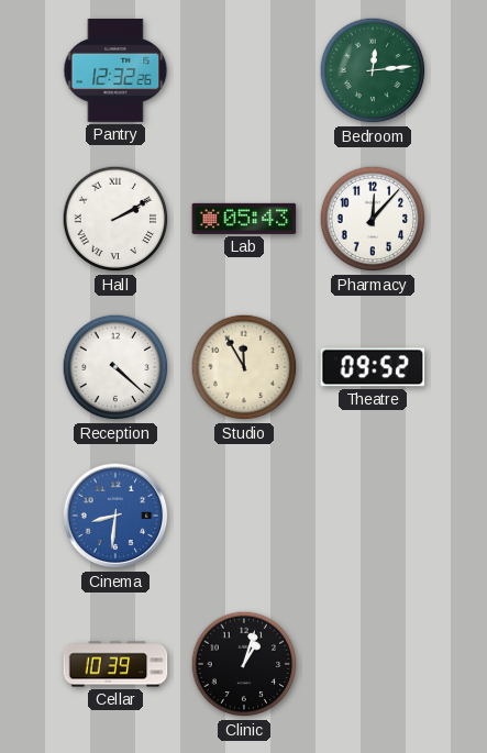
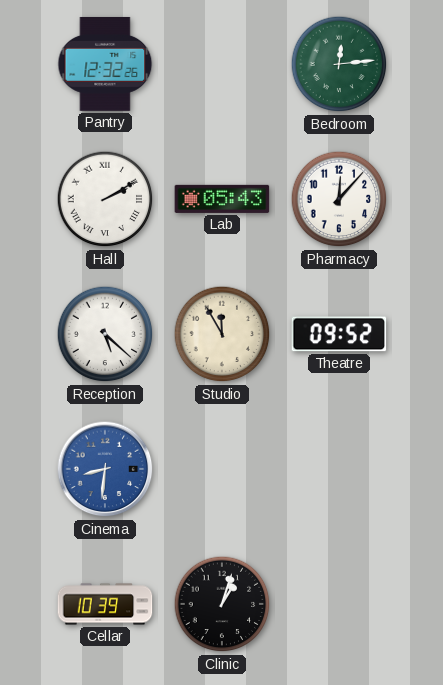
Reception: 4:22 -> 5:22 (105, 334)
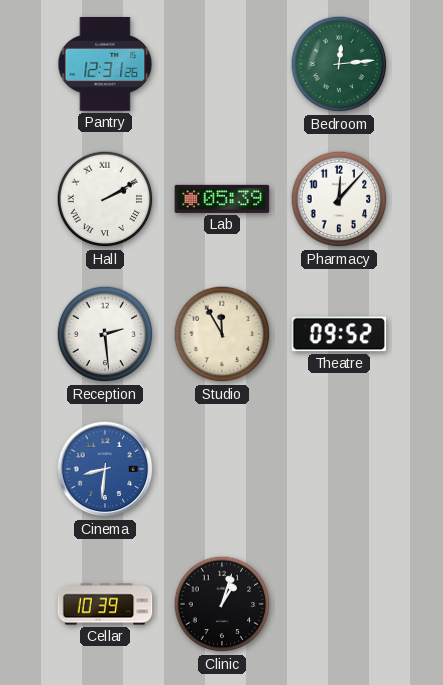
Pantry: 12:32 -> 12:31 (105, 64)
Lab: 05:43 -> 05:39 (222, 199)
Reception: 5:22 -> 2:29 (105, 334)
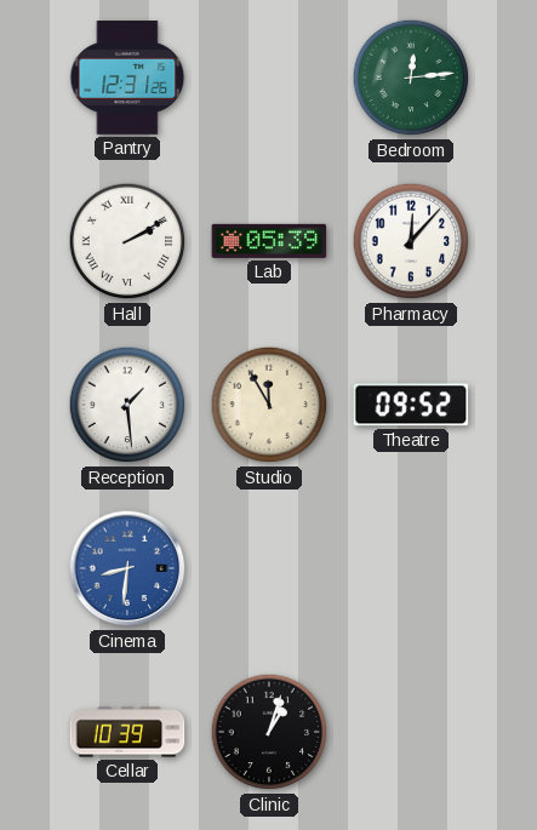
Reception: 2:29 -> 1:29 (127, 405)
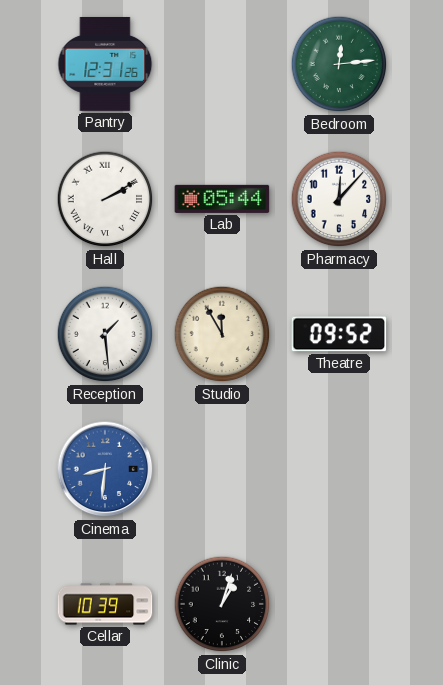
Lab: 05:39 -> 05:44 (222, 199)
